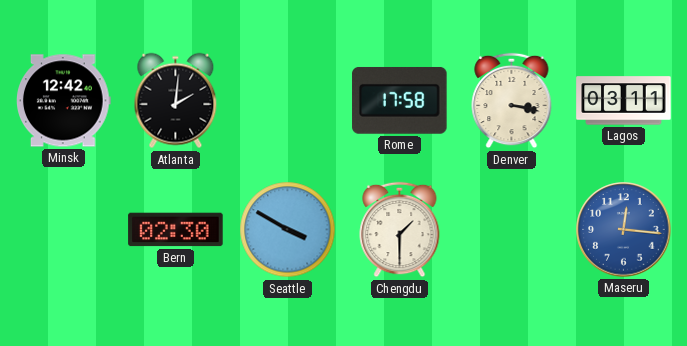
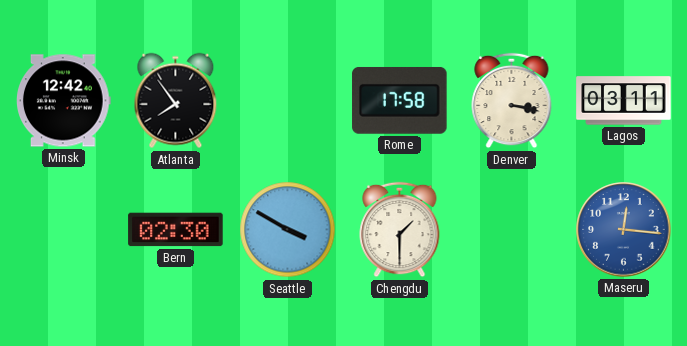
Atlanta: 2:01 -> 7:54 (176, 101)
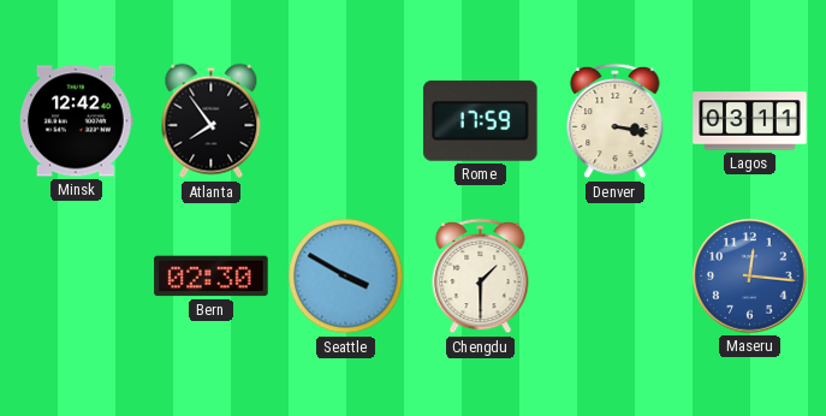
Rome: 17:58 -> 17:59 (481, 120)
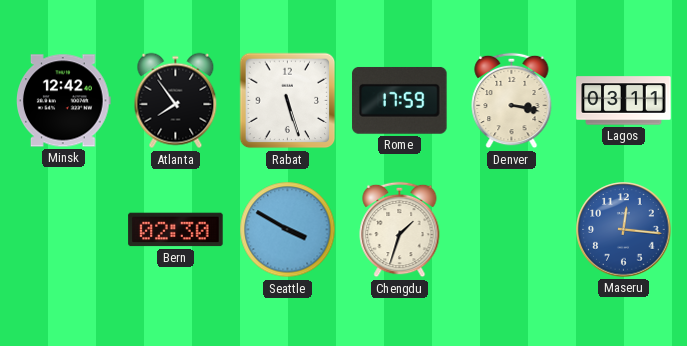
Rabat: none -> 5:27 (288, 101)
Chengdu: 1:30 -> 1:33 (400, 230)
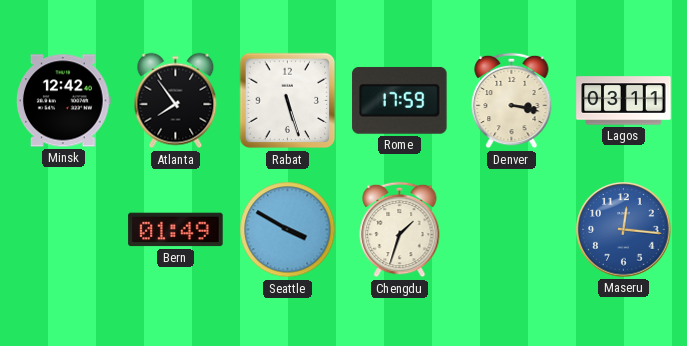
Bern: 02:30 -> 01:49 (176, 230)
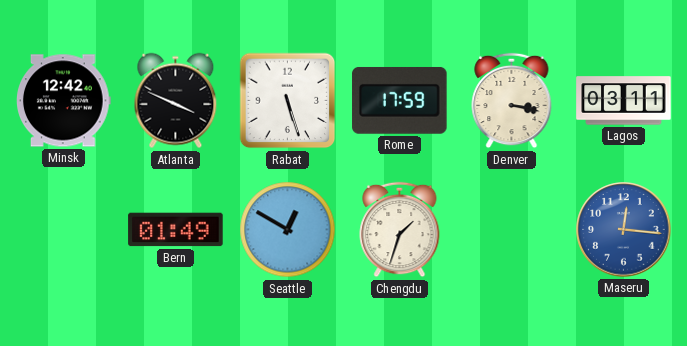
Atlanta: 7:54 -> 3:49 (176, 101)
Seattle: 3:50 -> 12:50 (288, 230)
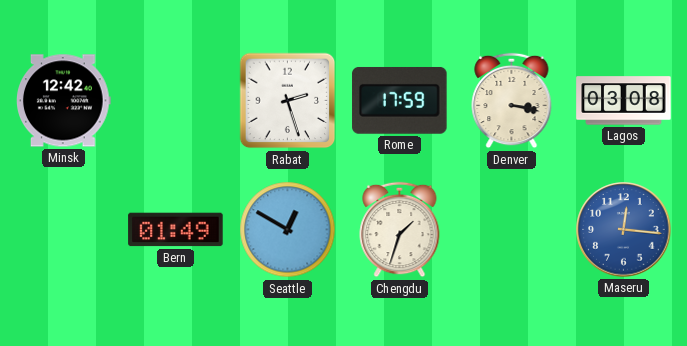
Atlanta: 3:49 -> none (176, 101)
Rabat: 5:27 -> 2:27 (288, 101)
Lagos: 03:11 -> 03:08 (624, 101)
